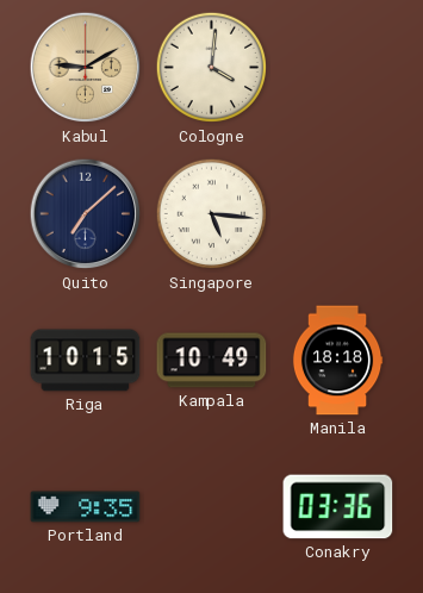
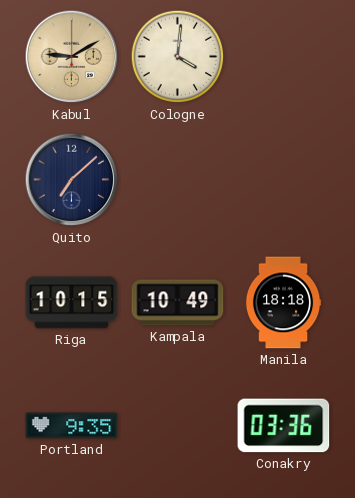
Singapore: 5:16 -> none (212, 214)
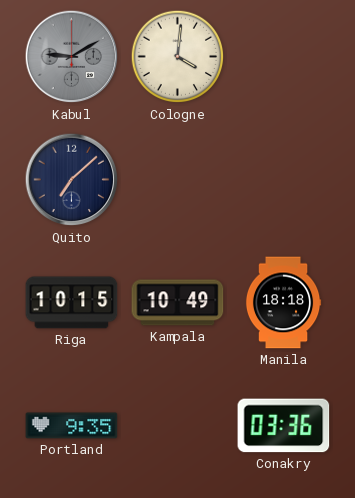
Kabul dial: champagne -> grey (72, 57)
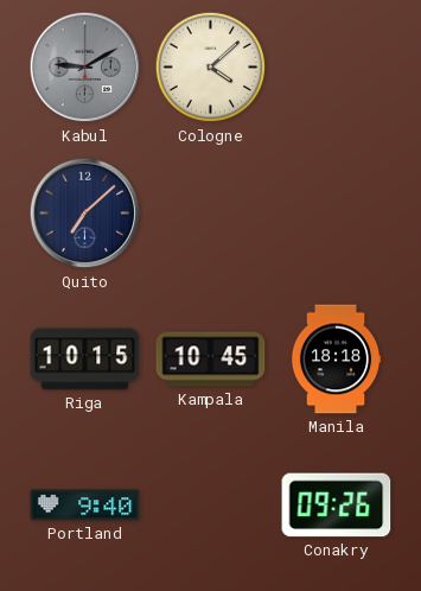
Cologne: 4:01 -> 4:08 (211, 68)
Kampala: 10:49 -> 10:45 (211, 360)
Portland: 9:35 -> 9:40 (85, 506)
Conakry: 03:36 -> 09:26 (337, 506)
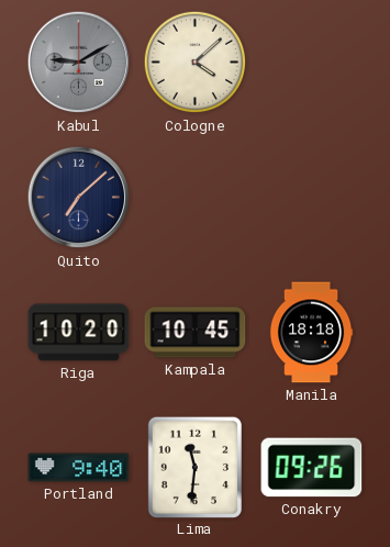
Riga: 10:15 -> 10:20 (79, 333)
Lima: none -> 11:31 (194, 467)
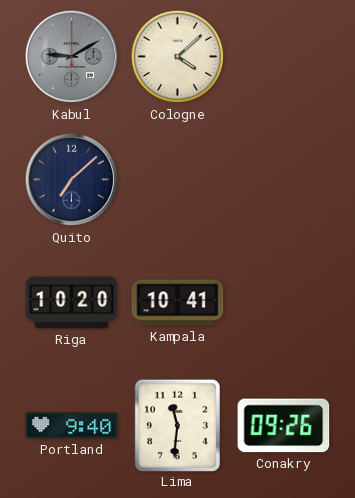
Kampala: 10:45 -> 10:41 (178, 303)
Manila: 18:18 -> none (311, 333)
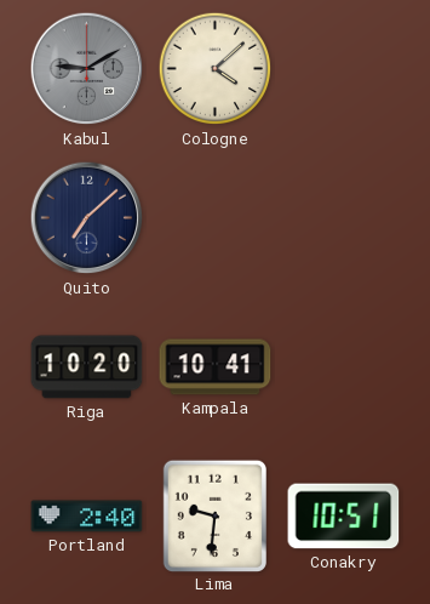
Portland: 9:40 -> 2:40 (87, 517)
Lima: 11:31 -> 9:31 (214, 515)
Conakry: 09:26 -> 10:51 (344, 517)
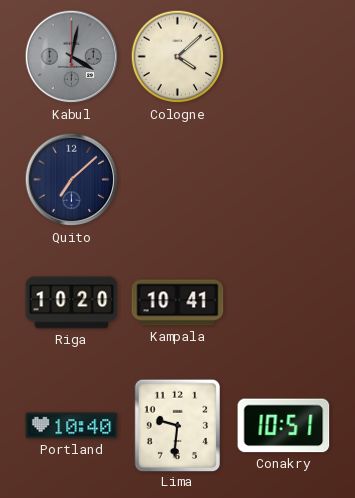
Kabul: 9:10 -> 4:02 (72, 57)
Portland: 2:40 -> 10:40 (72, 426)
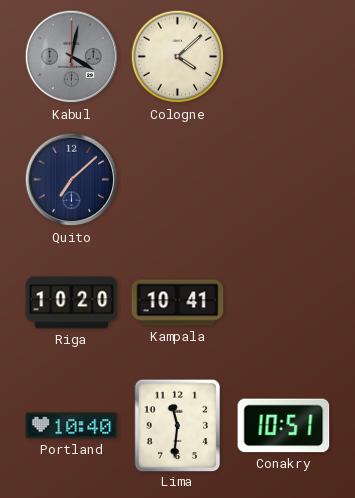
Lima: 9:31 -> 11:31 (177, 425)
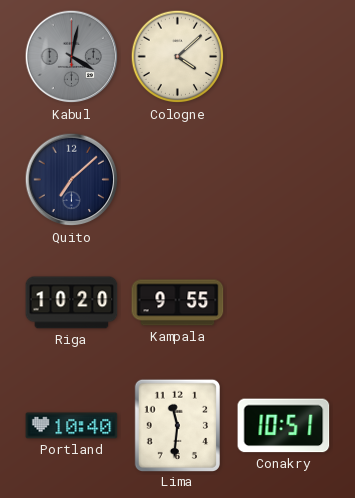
Kampala: 10:41 -> 9:55 (178, 303)
